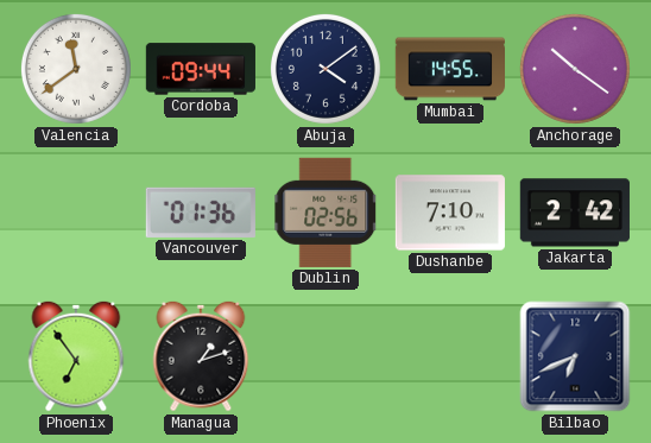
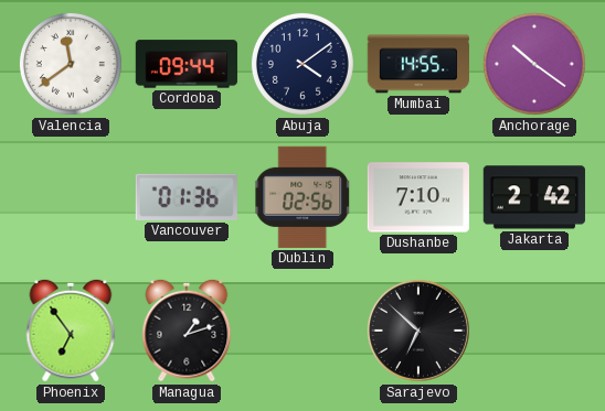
Sarajevo: none -> 6:52 (418, 331)
Bilbao: 6:41 -> none (575, 356)
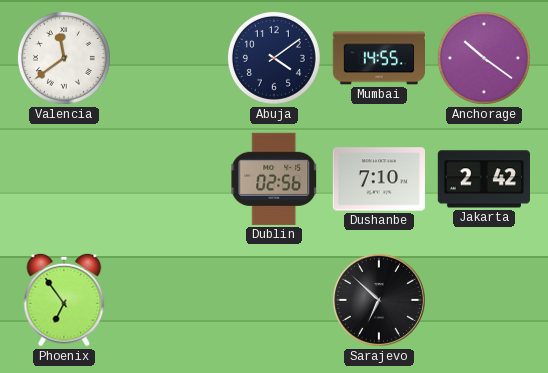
Cordoba: 09:44 -> none (187, 64)
Vancouver: 01:36 -> none (187, 197)
Managua: 1:12 -> none (187, 331)
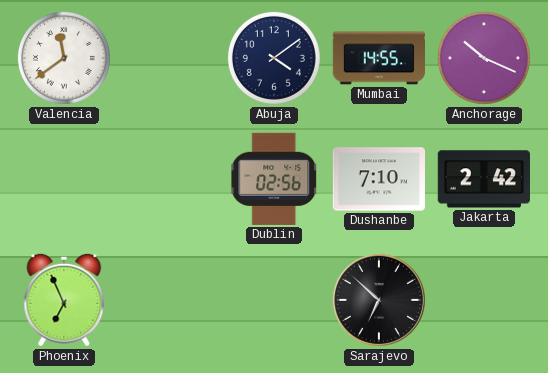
Anchorage: 10:21 -> 10:19 (484, 58)
Phoenix: 6:54 -> 6:56 (64, 300)
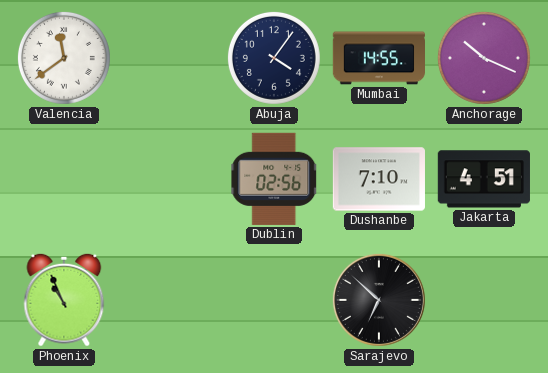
Abuja: 4:09 -> 4:06 (274, 58)
Jakarta: 2:42 -> 4:51 (484, 179)
Phoenix: 6:56 -> 10:56 (64, 300)
